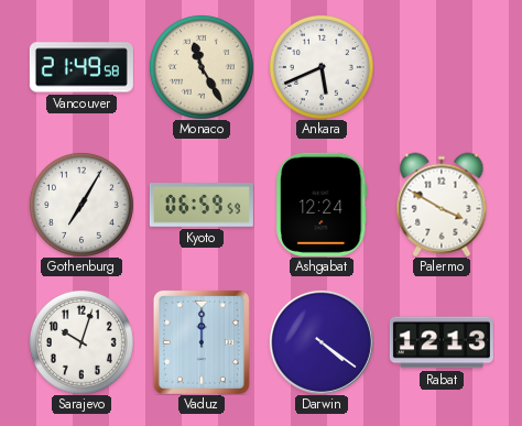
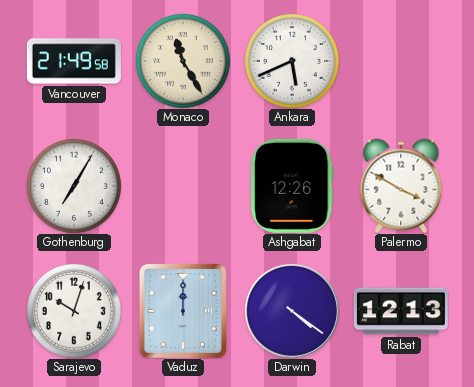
Kyoto: 06:59 -> none (202, 206)
Ashgabat: 12:24 -> 12:26 (292, 186)
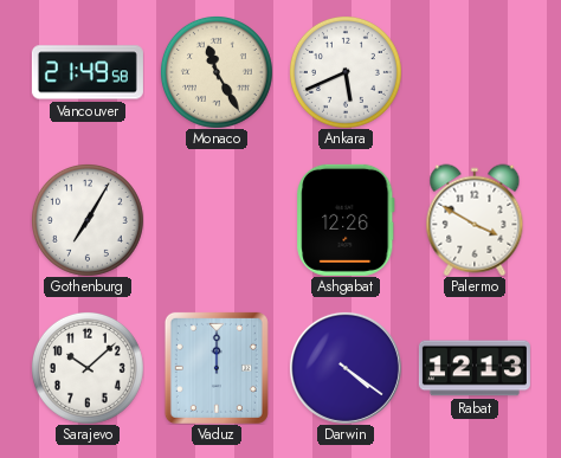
Sarajevo: 10:03 -> 10:08 (88, 368)
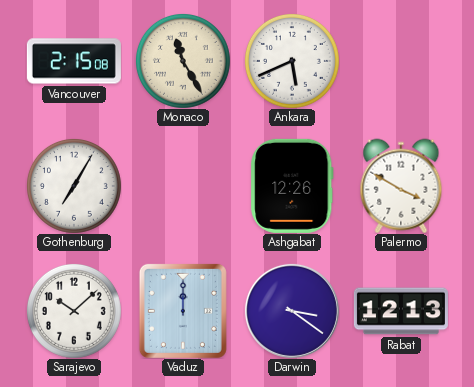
Vancouver: 21:49 -> 2:15 (74, 61)
Darwin: 4:21 -> 3:21 (292, 311)
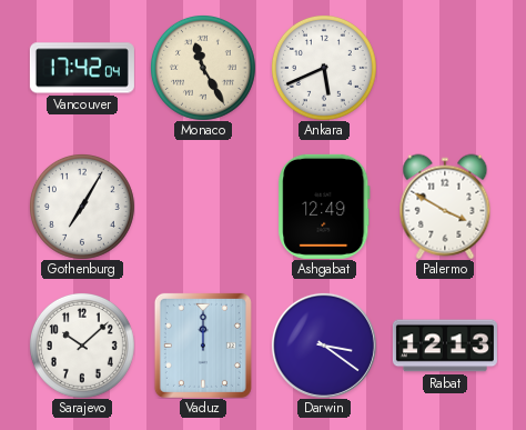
Vancouver: 2:15 -> 17:42 (82, 68)
Ashgabat: 12:26 -> 12:49 (324, 207)
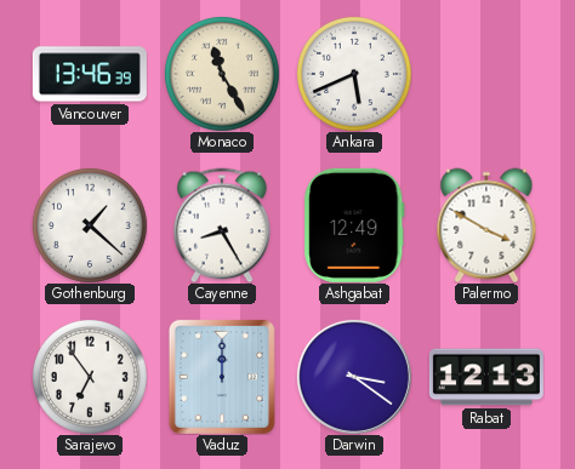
Vancouver: 17:42 -> 13:46 (90, 74)
Gothenburg: 7:05 -> 1:22 (90, 225)
Cayenne: none -> 8:25 (222, 225)
Sarajevo: 10:08 -> 6:54 (90, 377)
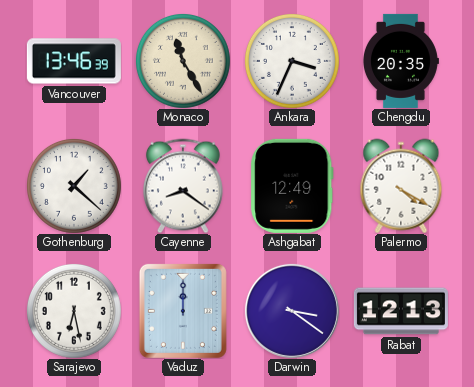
Ankara: 5:41 -> 3:34 (292, 61)
Chengdu: none -> 20:35 (400, 61)
Cayenne: 8:25 -> 8:21 (183, 186)
Palermo: 3:50 -> 4:20 (401, 186)
Sarajevo: 6:54 -> 6:28 (74, 311)
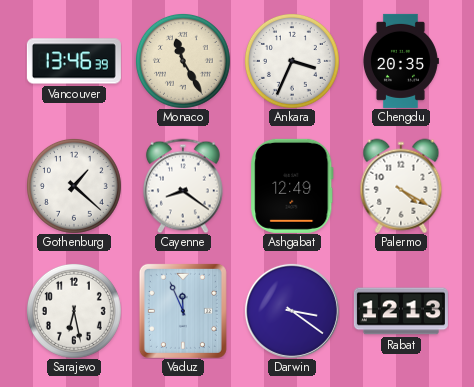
Vaduz: 12:00 -> 11:56 (183, 311)
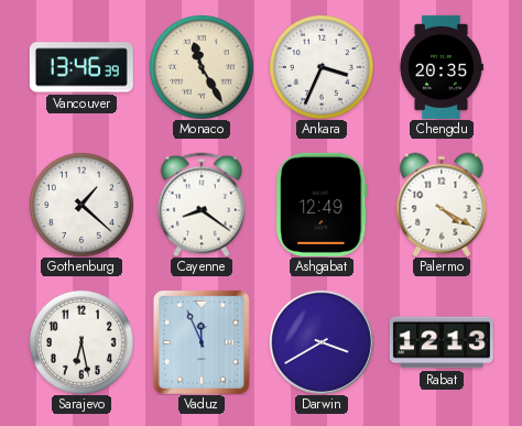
Darwin: 3:21 -> 3:40 (322, 342)
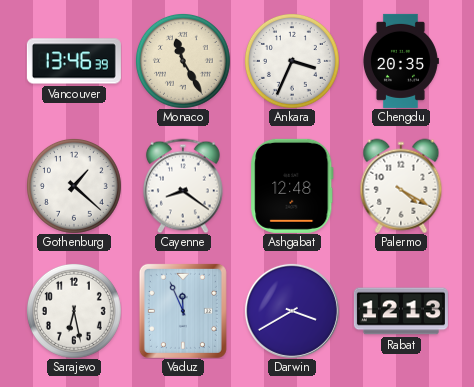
Ashgabat: 12:49 -> 12:48 (292, 186)
